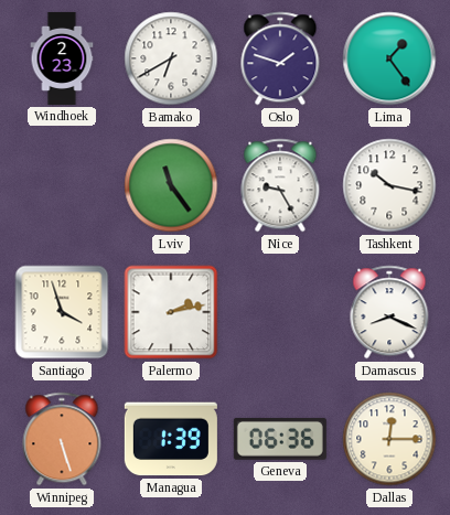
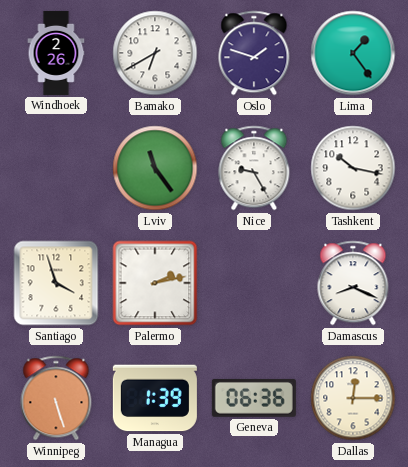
Windhoek: 2:23 -> 2:26 (56, 53)
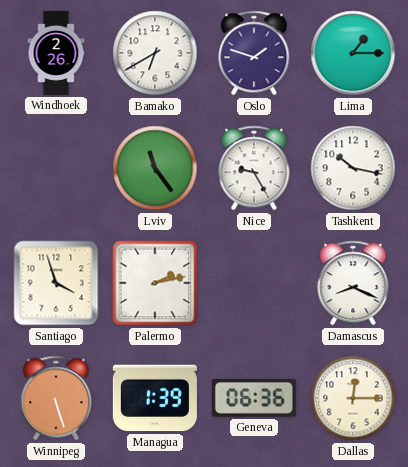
Lima: 1:24 -> 1:15 (353, 53)
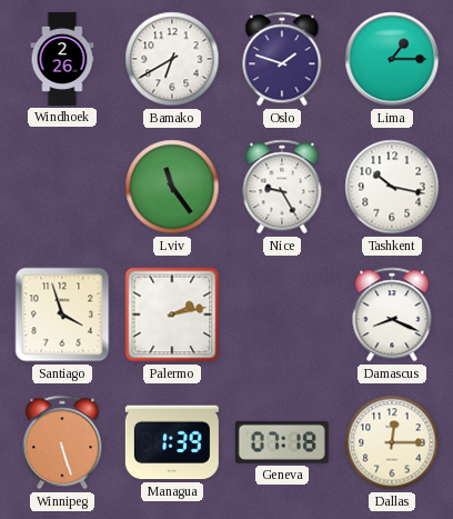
Geneva: 06:36 -> 07:18 (282, 442)
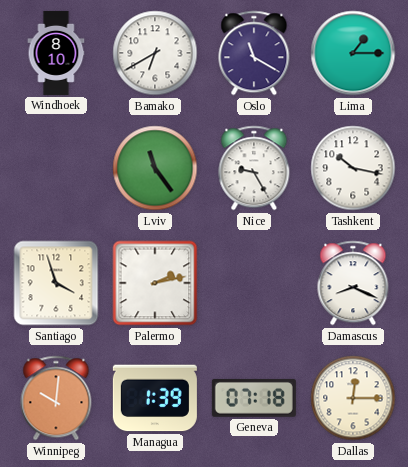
Windhoek: 2:26 -> 8:10 (56, 53)
Oslo: 1:48 -> 11:20 (254, 53)
Winnipeg: 5:27 -> 10:01 (56, 398)
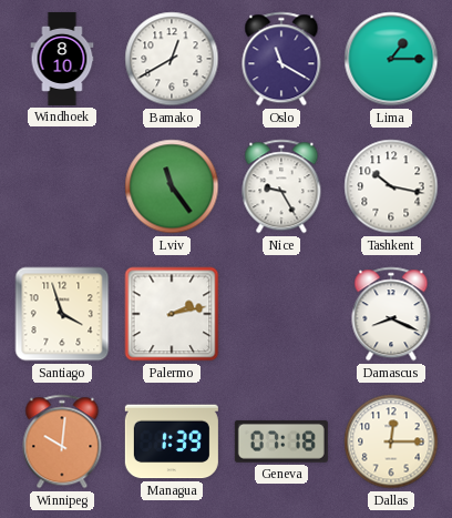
Bamako: 6:40 -> 12:40 (172, 59)
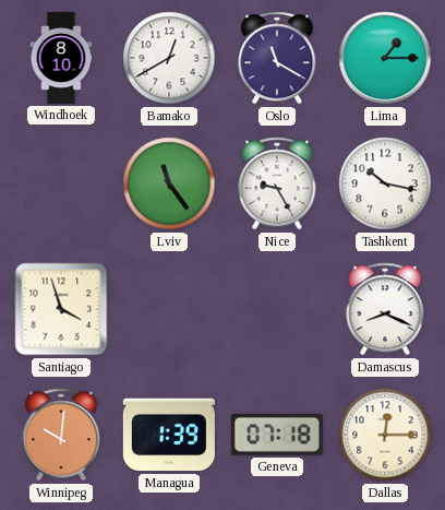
Palermo: 2:13 -> none (172, 314)
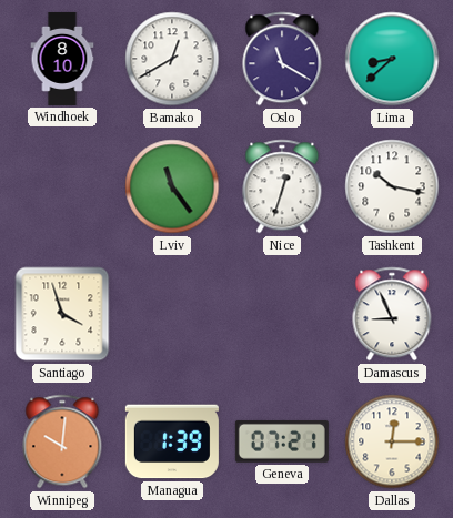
Lima: 1:15 -> 8:38 (392, 59)
Nice: 9:25 -> 12:33 (282, 186)
Damascus: 8:19 -> 8:56 (392, 314)
Geneva: 07:18 -> 07:21 (282, 441)
